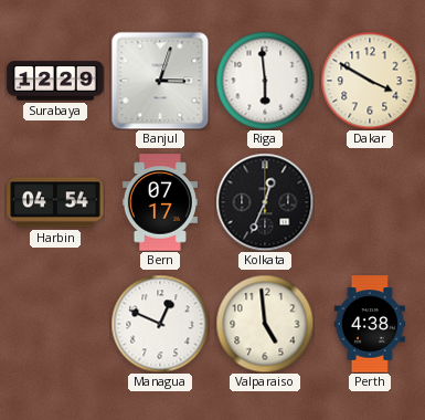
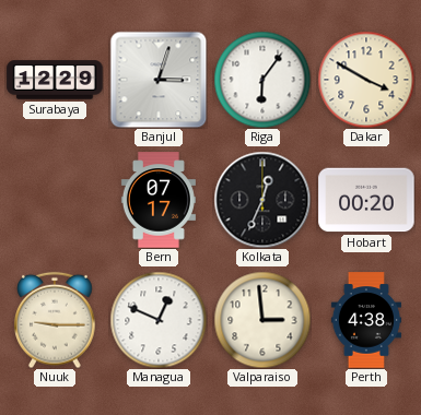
Riga: 5:59 -> 6:06 (262, 80)
Harbin: 04:54 -> none (55, 202)
Hobart: none -> 00:20 (366, 200)
Nuuk: none -> 9:15 (55, 320)
Valparaiso: 4:59 -> 2:59 (262, 320)
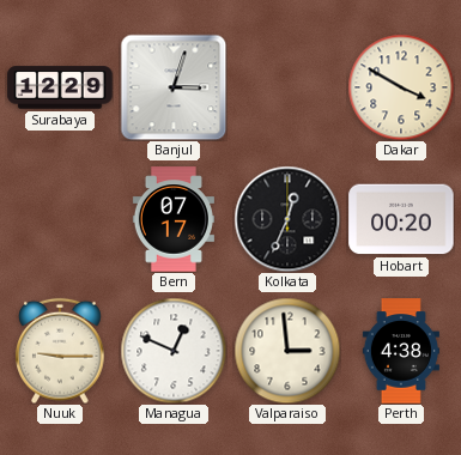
Riga: 6:06 -> none (262, 80)
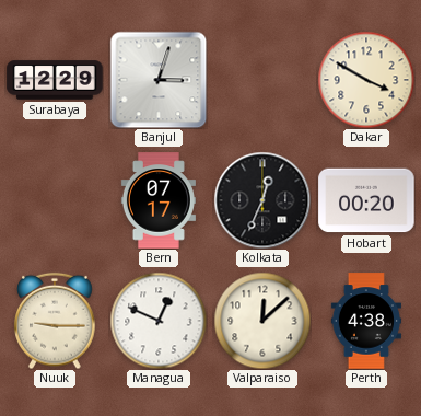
Valparaiso: 2:59 -> 12:08 (262, 321)
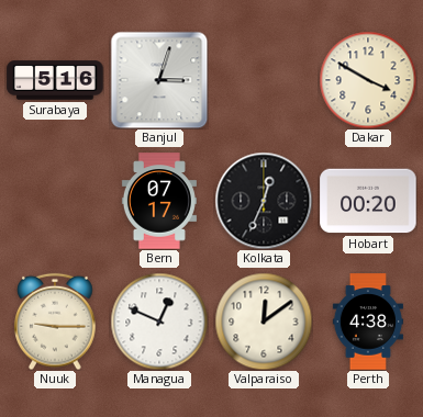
Surabaya: 12:29 -> 5:16 (55, 80)
Valparaiso: 12:08 -> 12:09 (264, 322)
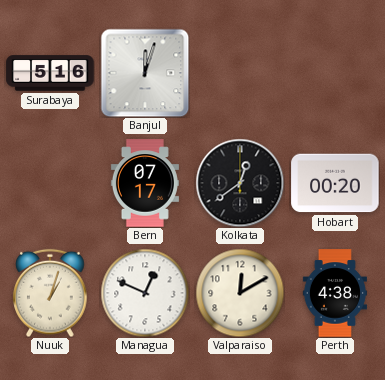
Banjul: 3:03 -> 12:03 (145, 73)
Dakar: 3:50 -> none (368, 80)
Kolkata: 12:34 -> 12:39 (240, 183)
Nuuk: 9:15 -> 1:03 (50, 293)
Valparaiso: 12:09 -> 12:10 (240, 293)
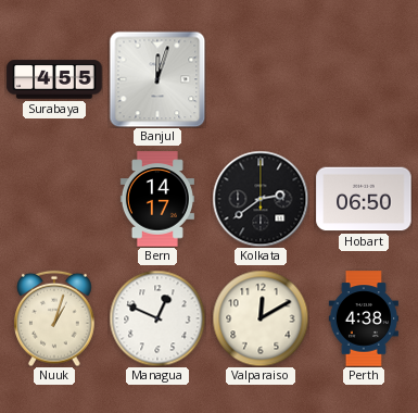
Surabaya: 5:16 -> 4:55 (54, 79)
Bern: 07:17 -> 14:17 (157, 199)
Kolkata: 12:39 -> 2:39 (261, 199)
Hobart: 00:20 -> 06:50 (364, 199)
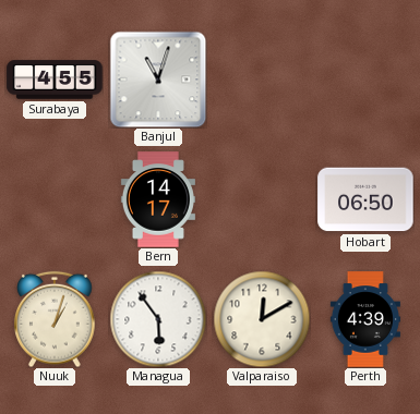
Banjul: 12:03 -> 11:03 (158, 80)
Kolkata: 2:39 -> none (261, 199)
Managua: 12:49 -> 5:54 (158, 319)
Perth: 4:38 -> 4:39 (365, 319)
